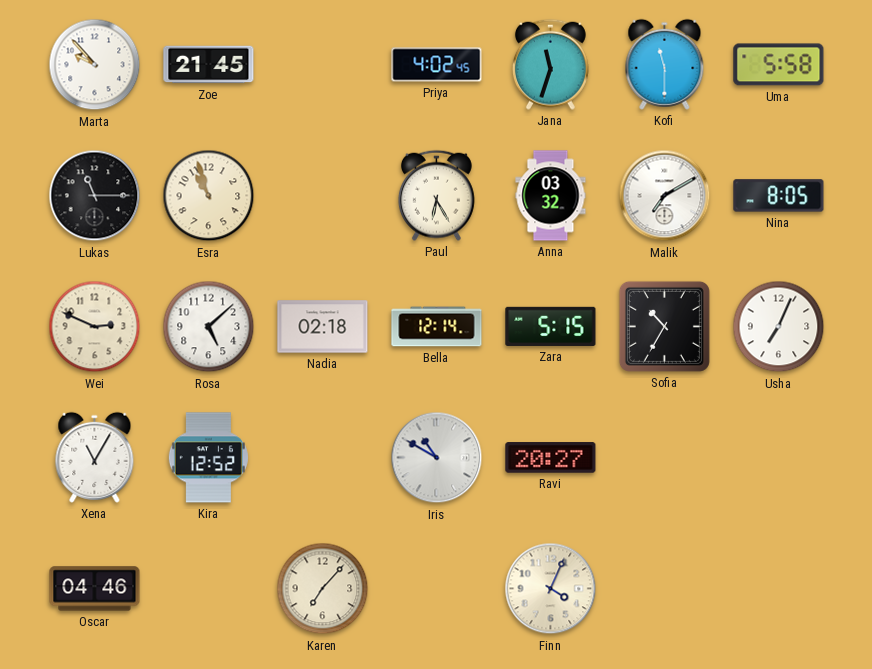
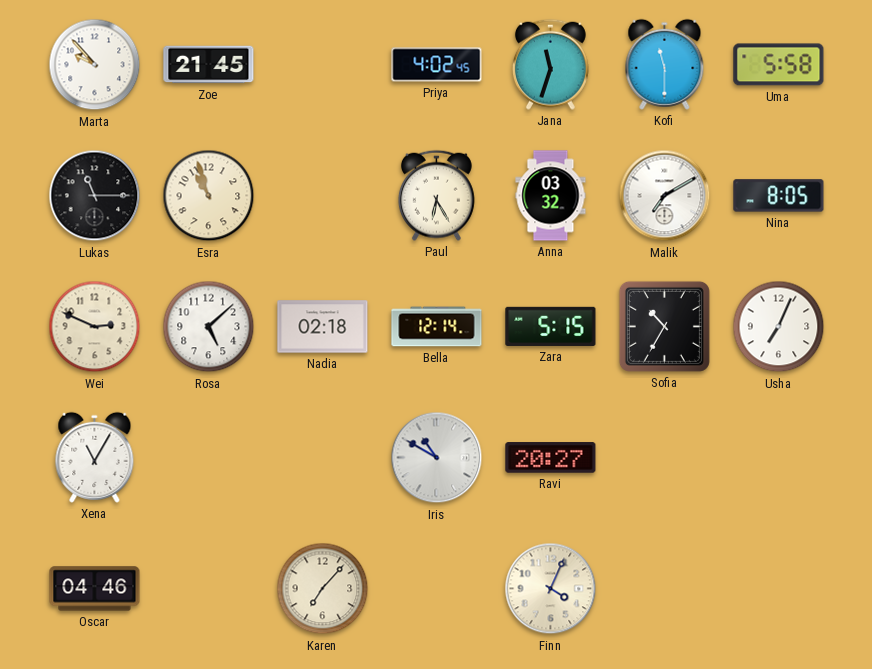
Kira: 12:52 -> none (208, 458)
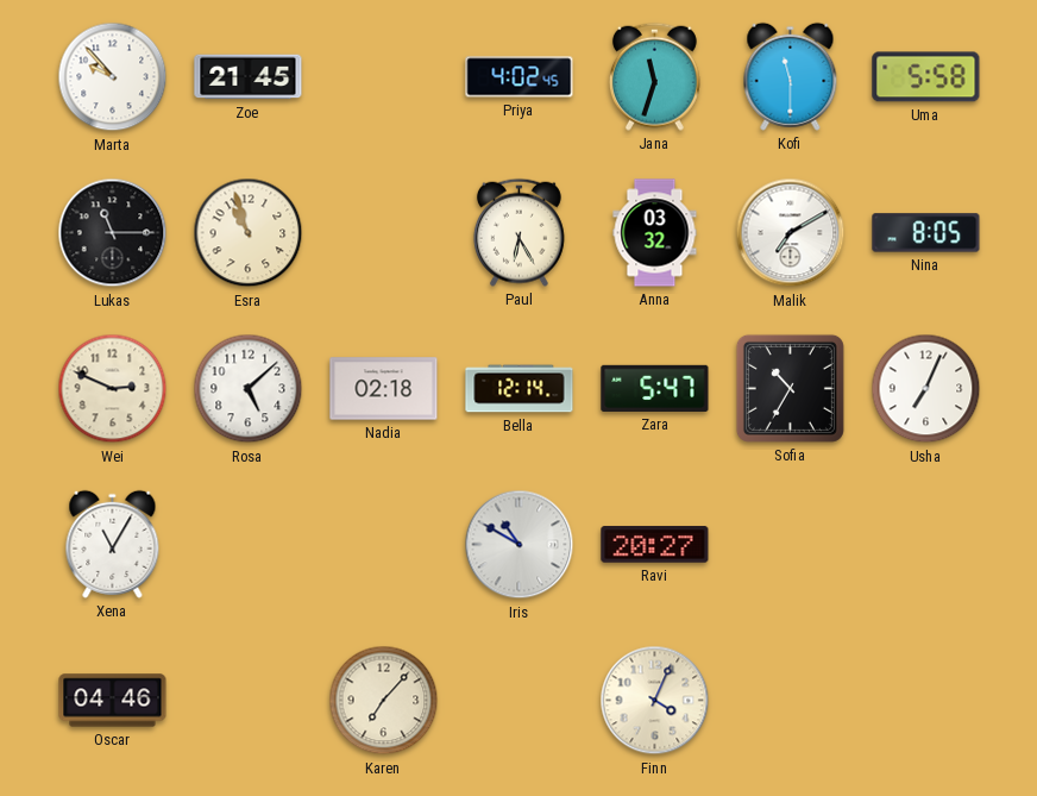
Zara: 5:15 -> 5:47 (655, 388)
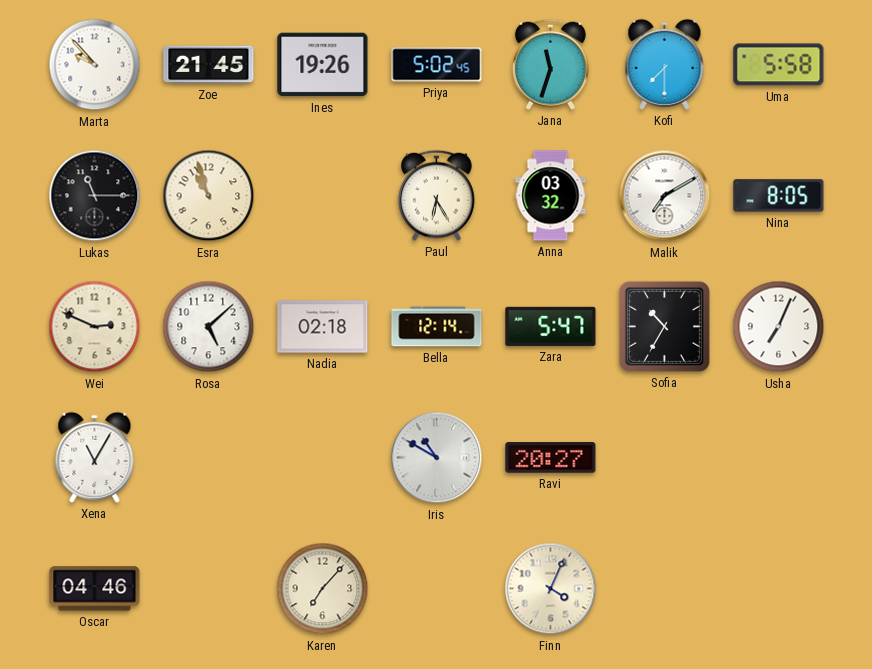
Ines: none -> 19:26 (323, 65)
Priya: 4:02 -> 5:02 (437, 65)
Kofi: 11:30 -> 7:30 (665, 64)
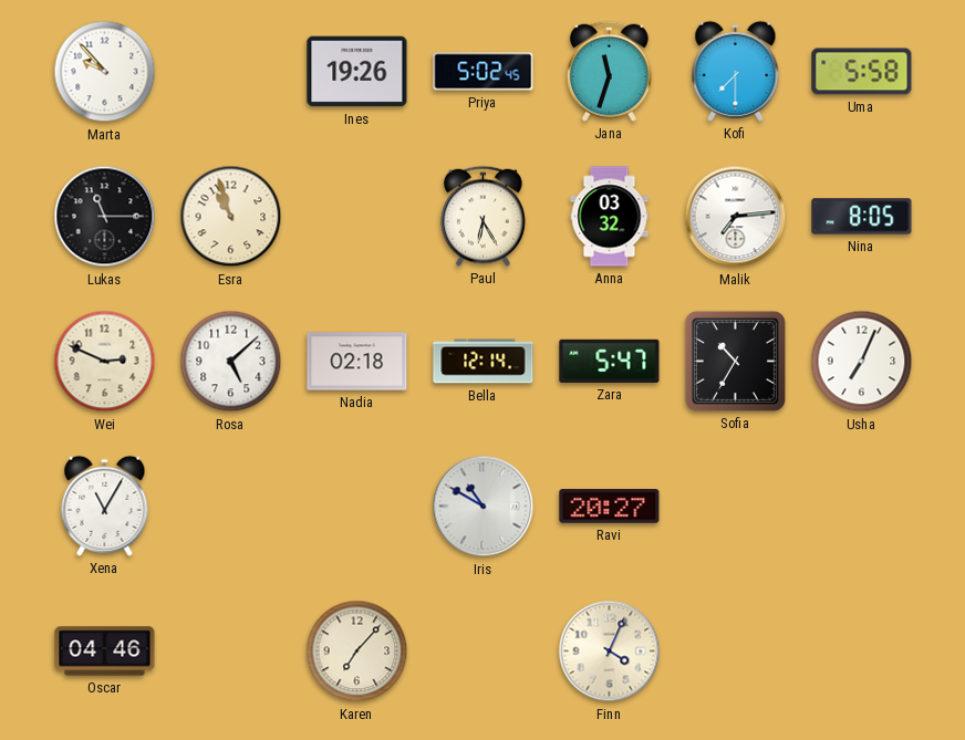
Zoe: 21:45 -> none (209, 65)
Malik: 7:10 -> 7:14 (736, 217)
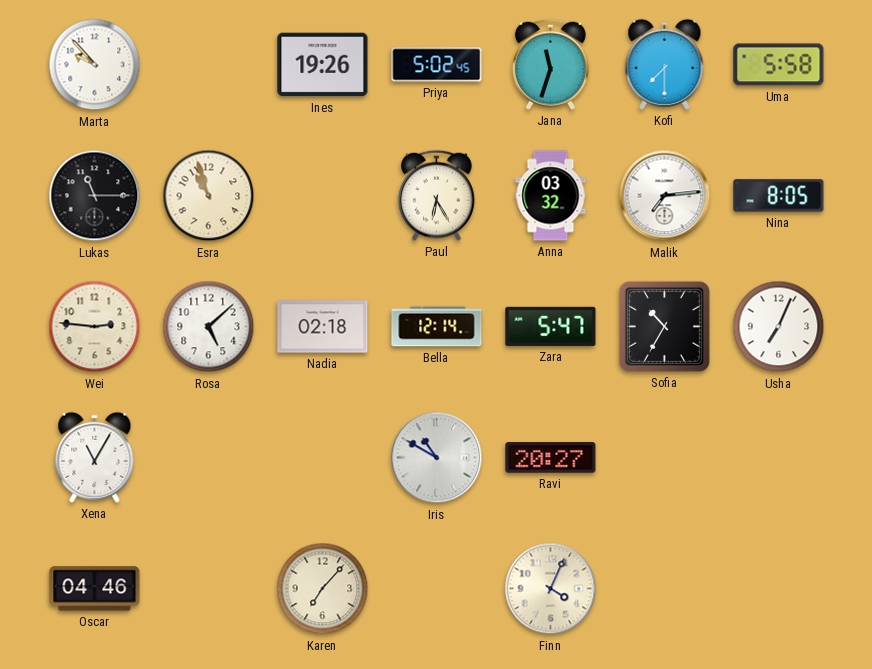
Wei: 2:49 -> 2:46 (95, 327)
